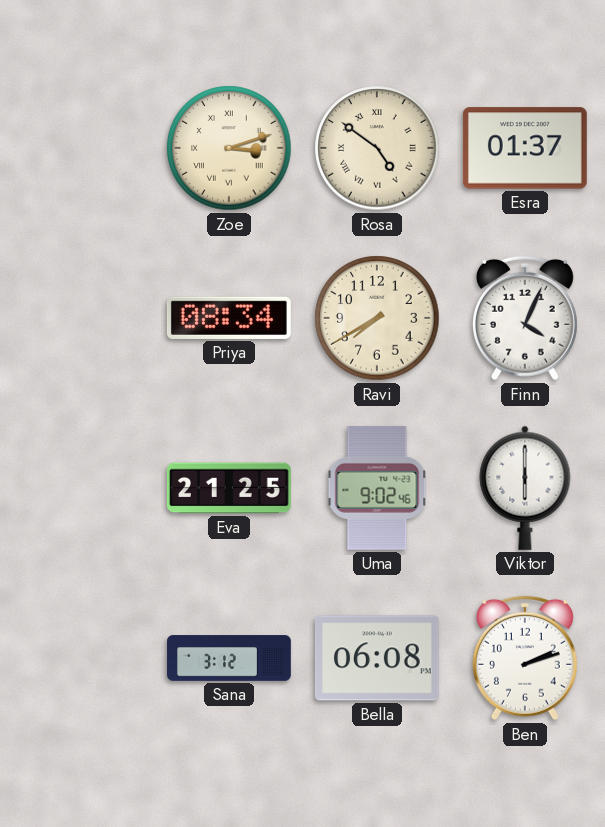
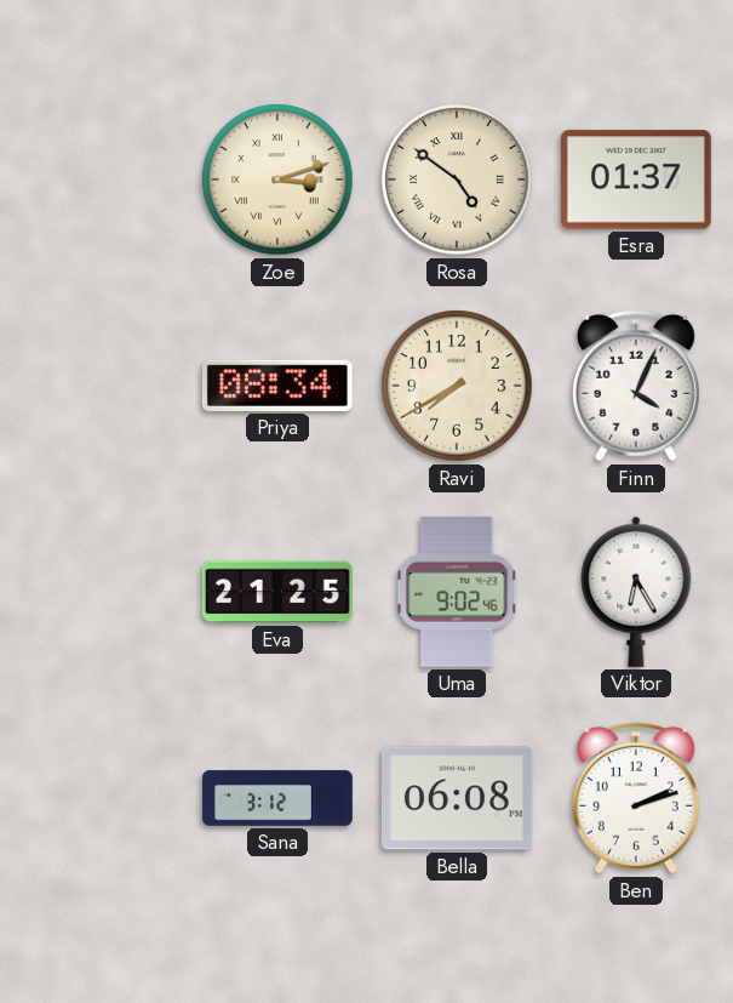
Viktor: 6:00 -> 6:25 (636, 592)
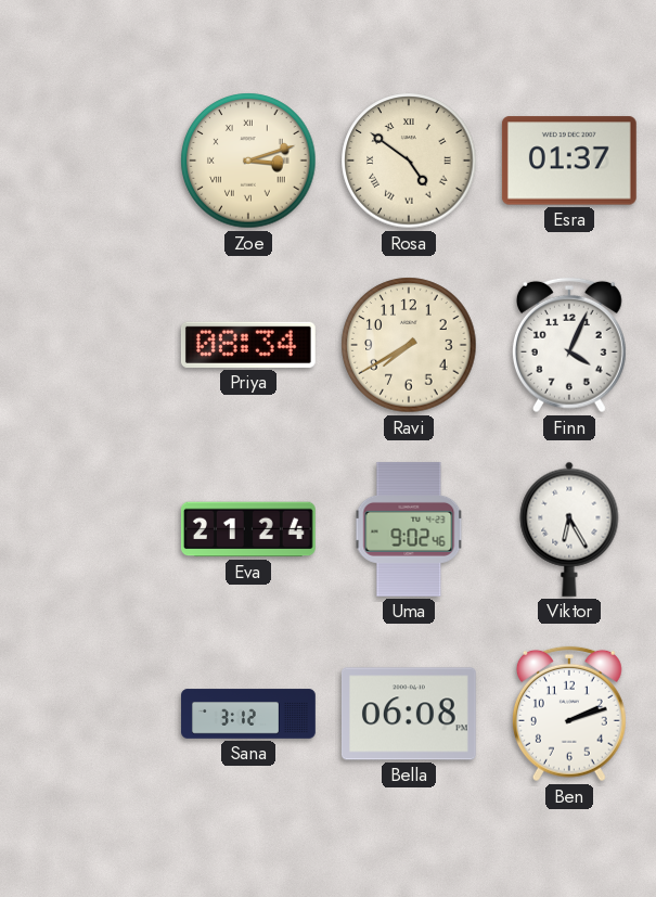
Eva: 21:25 -> 21:24 (248, 529)
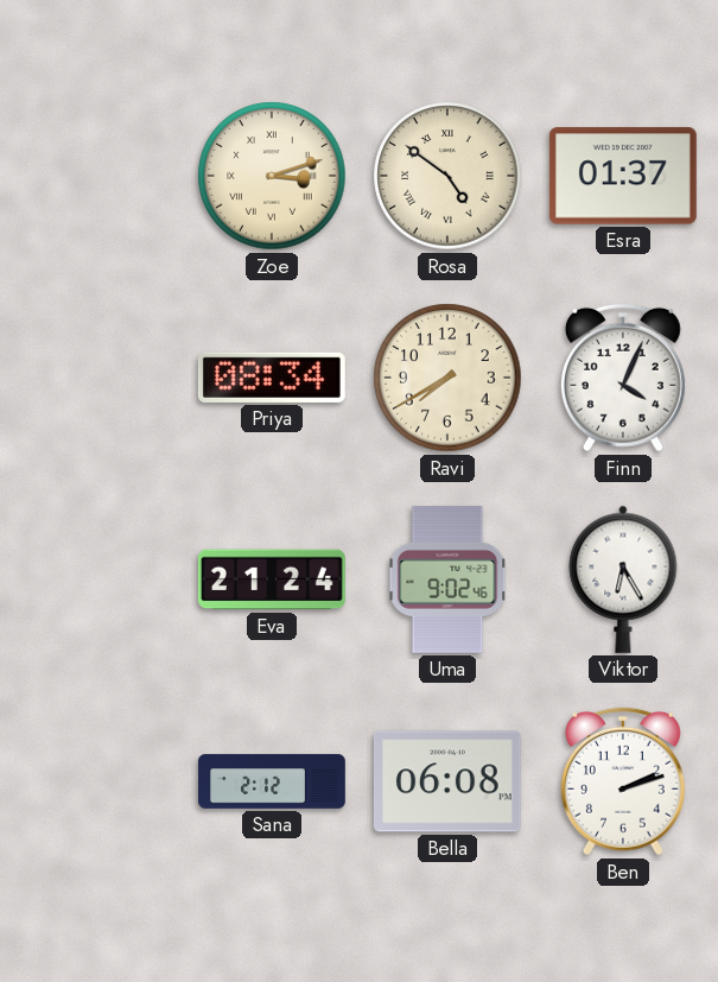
Sana: 3:12 -> 2:12 (272, 781)
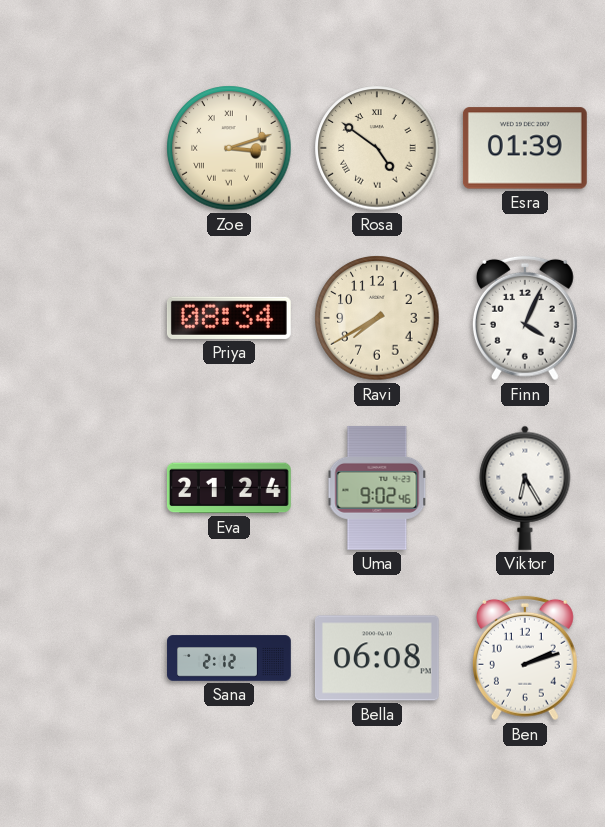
Esra: 01:37 -> 01:39 (525, 148)
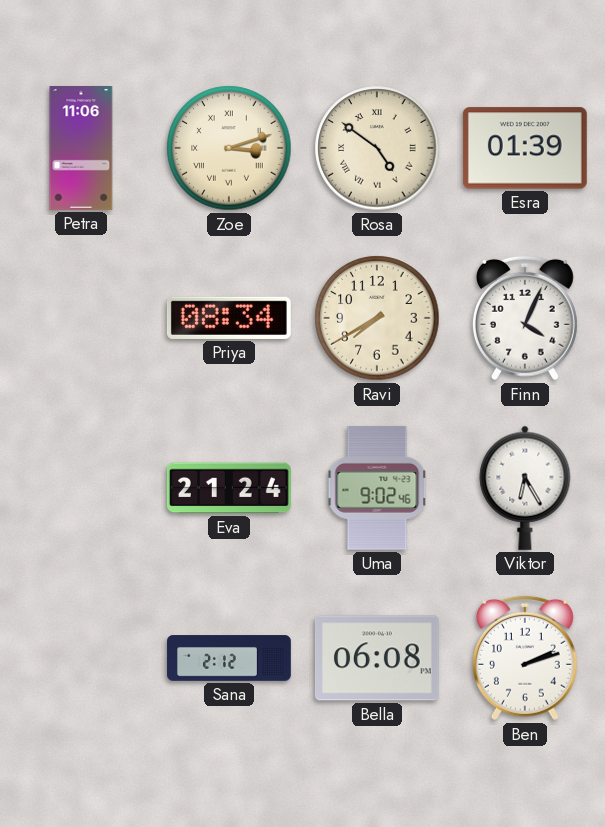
Petra: none -> 11:06 (81, 149)
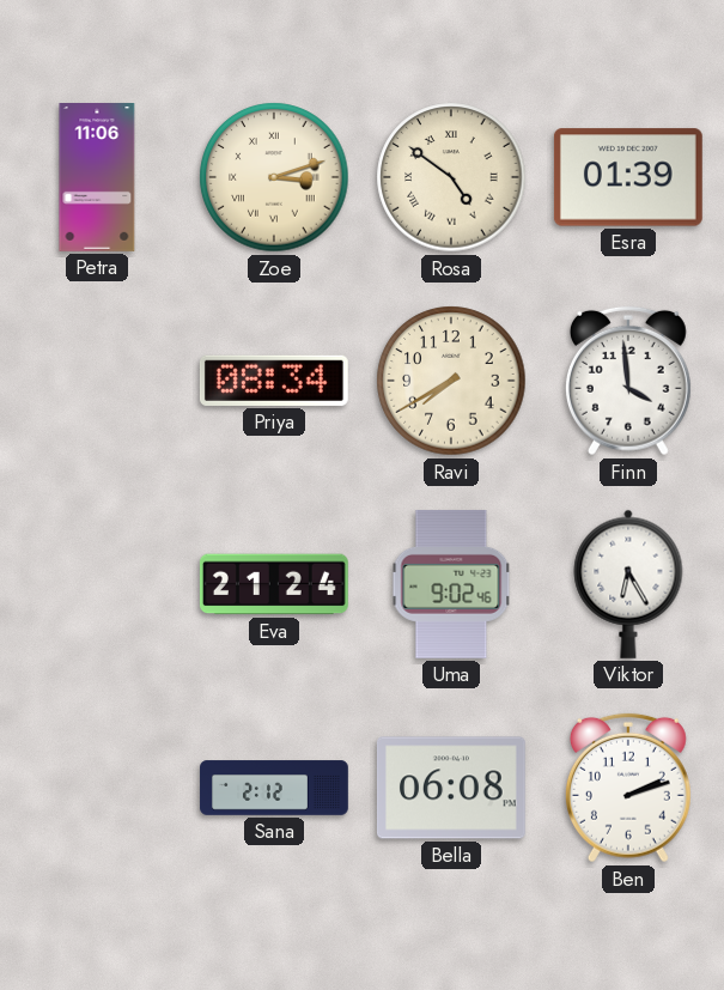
Finn: 4:04 -> 3:59 (628, 381)
